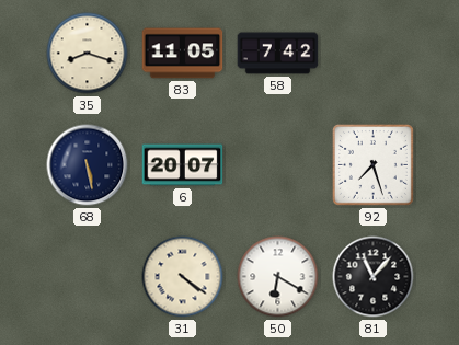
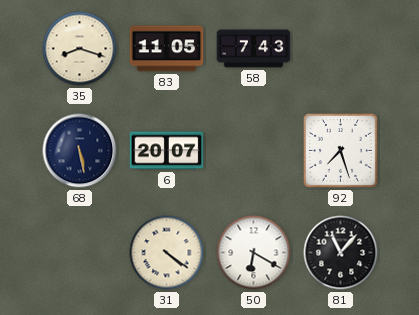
58: 7:42 -> 7:43 (254, 49)
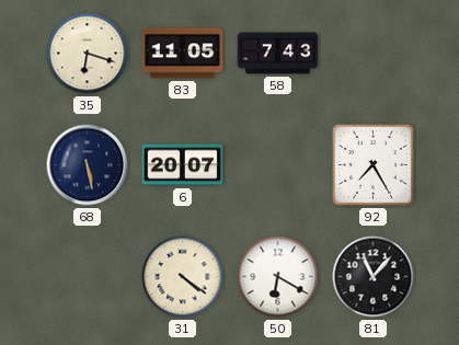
35: 8:18 -> 6:18 (88, 54)
92: 7:27 -> 7:25 (372, 164)
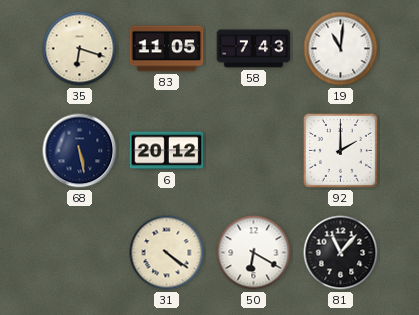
19: none -> 11:01 (341, 49)
6: 20:07 -> 20:12 (167, 151)
92: 7:25 -> 2:00 (340, 150)
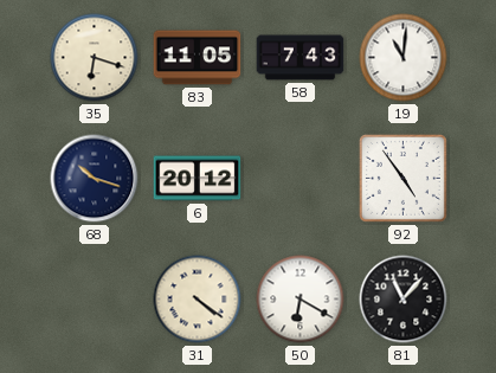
68: 5:28 -> 10:18 (95, 179)
92: 2:00 -> 4:54 (402, 178)
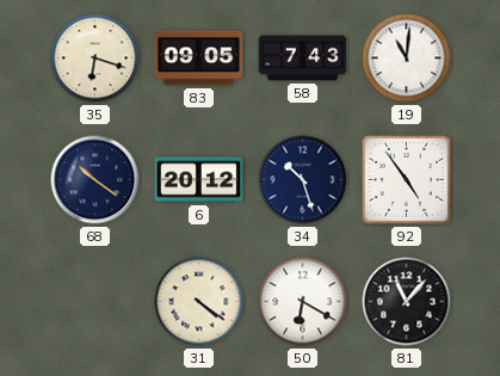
83: 11:05 -> 09:05 (199, 58)
68: 10:18 -> 10:21 (95, 180)
34: none -> 10:27 (303, 180)
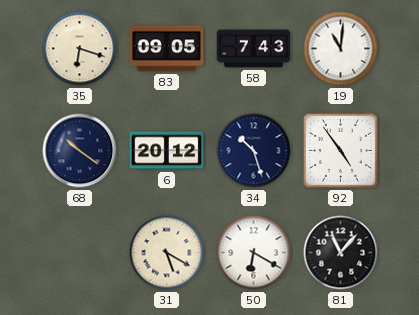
31: 4:21 -> 5:20 (167, 253)
